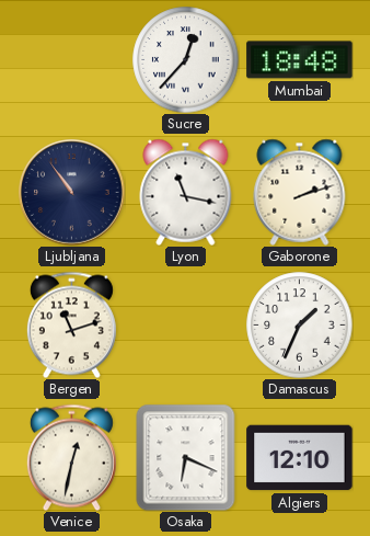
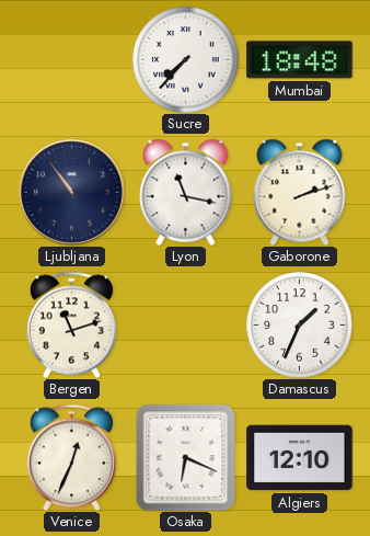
Sucre: 12:37 -> 7:37 (186, 60)
Venice: 12:32 -> 12:34 (71, 457)
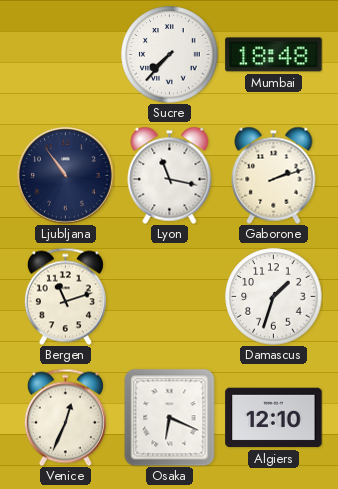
Damascus: 1:34 -> 1:33 (274, 297)
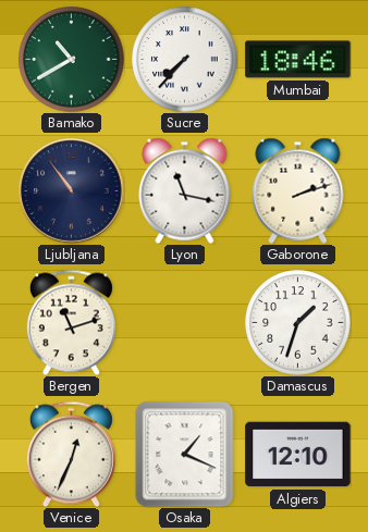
Bamako: none -> 10:40 (72, 60)
Mumbai: 18:48 -> 18:46 (298, 60)
Osaka: 6:19 -> 1:19 (185, 454)
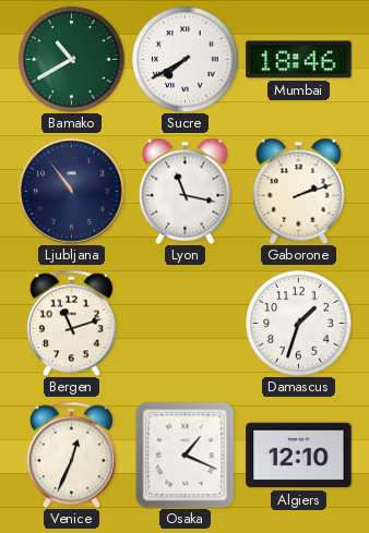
Sucre: 7:37 -> 7:40 (186, 60)
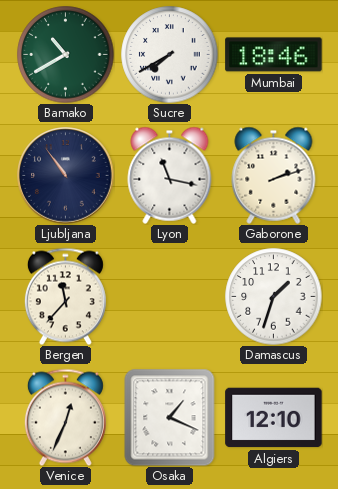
Bergen: 11:12 -> 11:37 (65, 296)
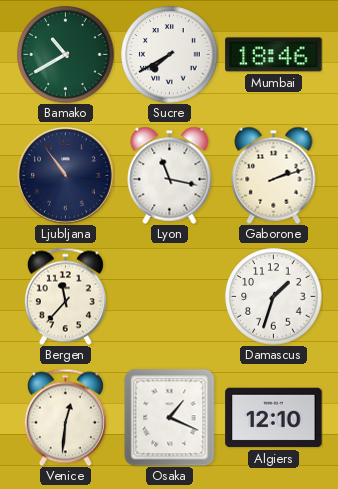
Venice: 12:34 -> 12:31 (65, 417)
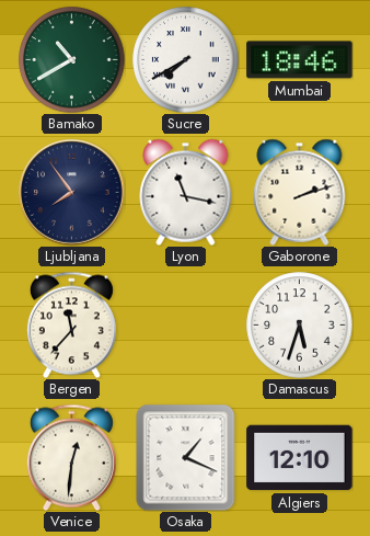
Ljubljana: 10:54 -> 7:54 (72, 193)
Damascus: 1:33 -> 5:33 (300, 326)
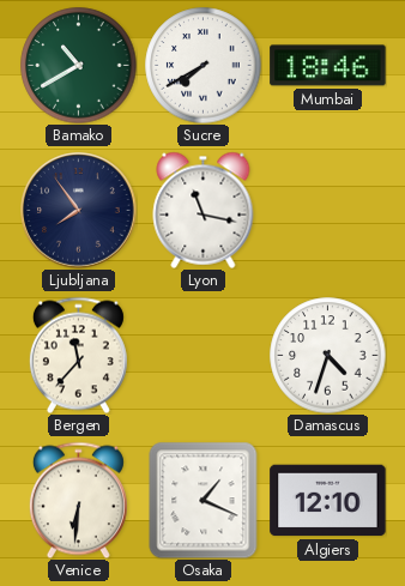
Gaborone: 2:12 -> none (300, 192)
Damascus: 5:33 -> 4:33 (328, 356)
Venice: 12:31 -> 6:31 (78, 500)
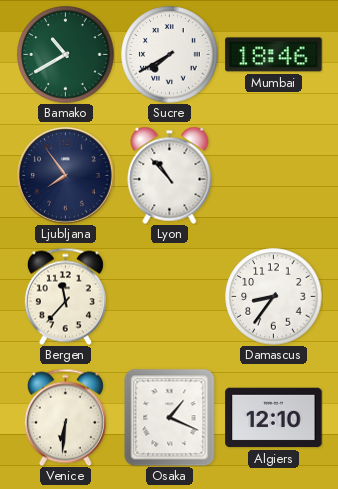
Lyon: 11:17 -> 10:53 (170, 175)
Damascus: 4:33 -> 8:36 (274, 297)
